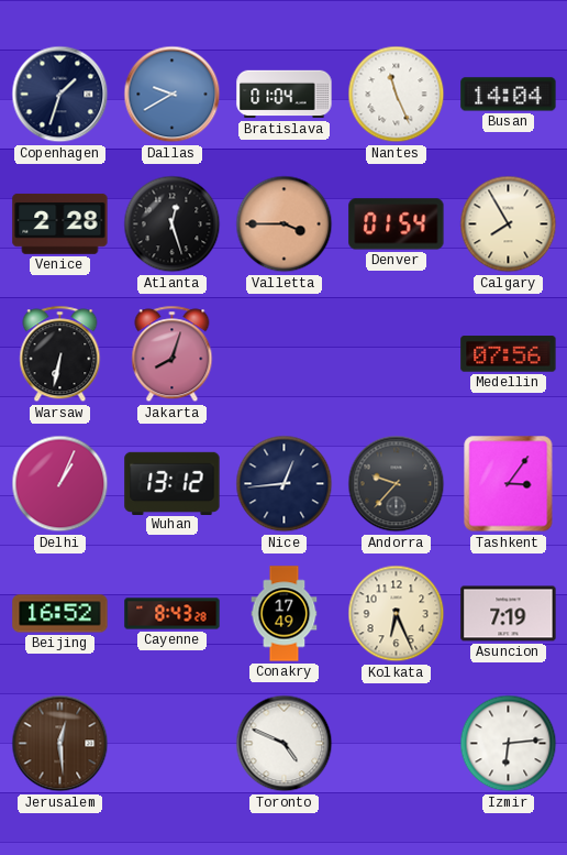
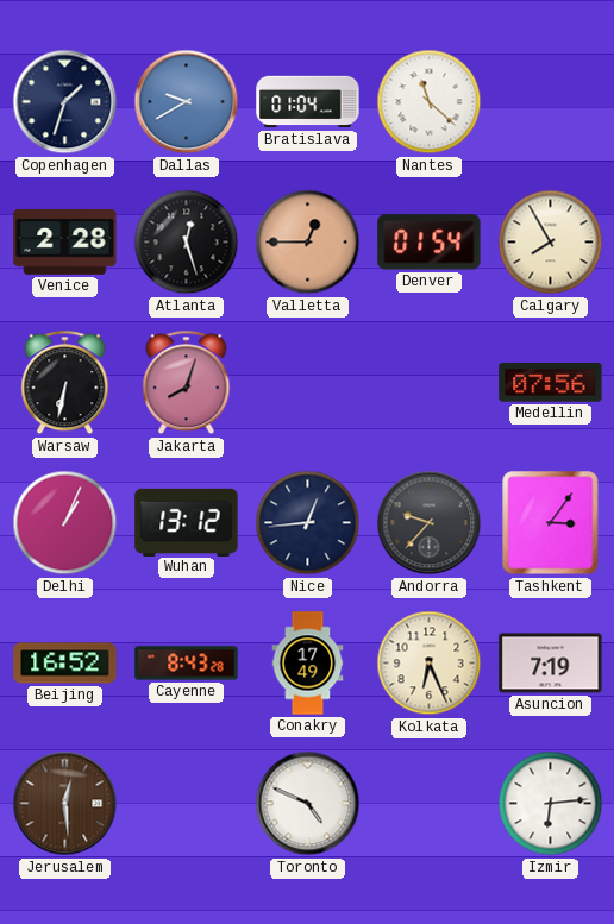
Nantes: 11:26 -> 11:22 (430, 102)
Busan: 14:04 -> none (509, 95)
Valletta: 3:45 -> 12:45 (308, 243)
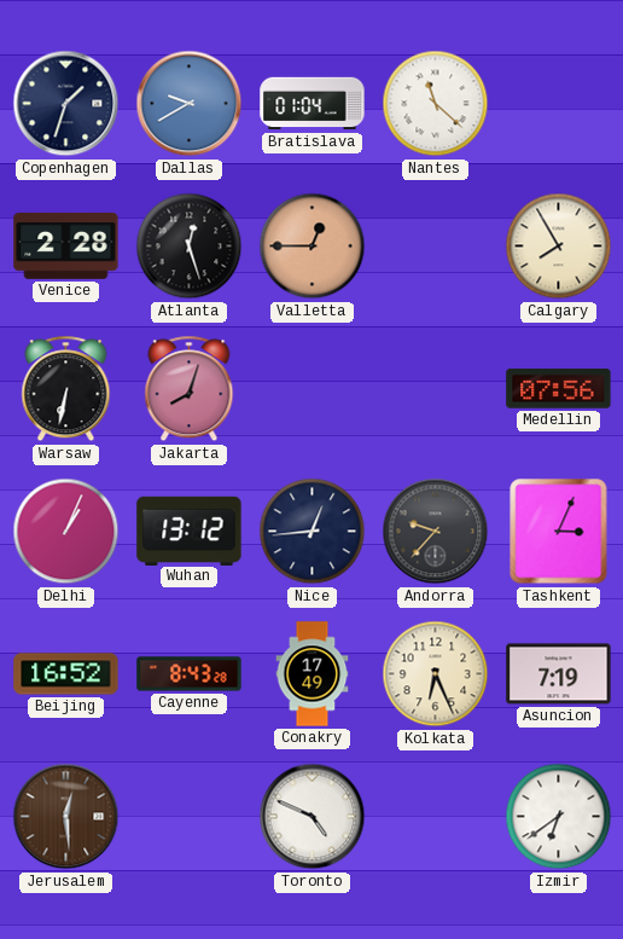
Denver: 01:54 -> none (430, 243)
Tashkent: 3:06 -> 3:04 (559, 532)
Izmir: 6:14 -> 6:39 (559, 817)
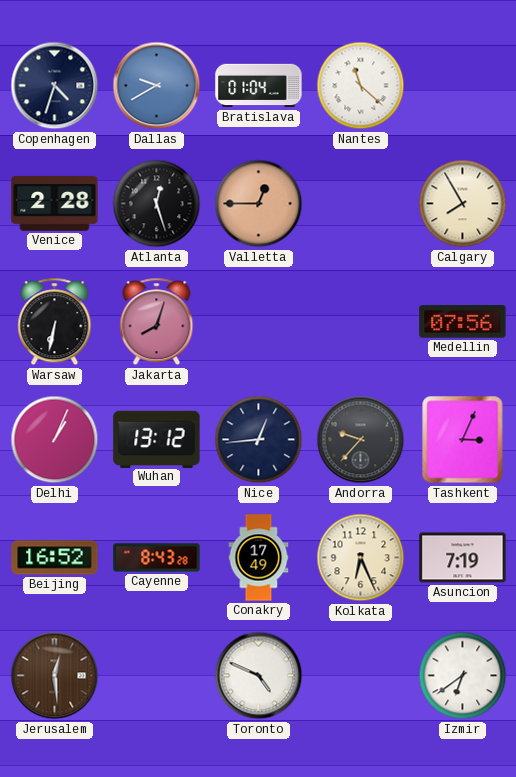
Copenhagen: 1:33 -> 4:33 (55, 86)
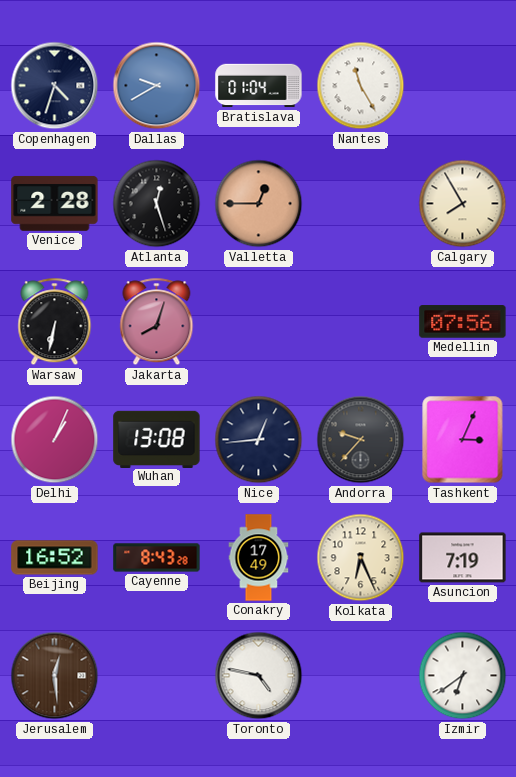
Nantes: 11:22 -> 11:25 (361, 86)
Wuhan: 13:12 -> 13:08 (157, 439)
Toronto: 4:49 -> 4:47 (259, 676)
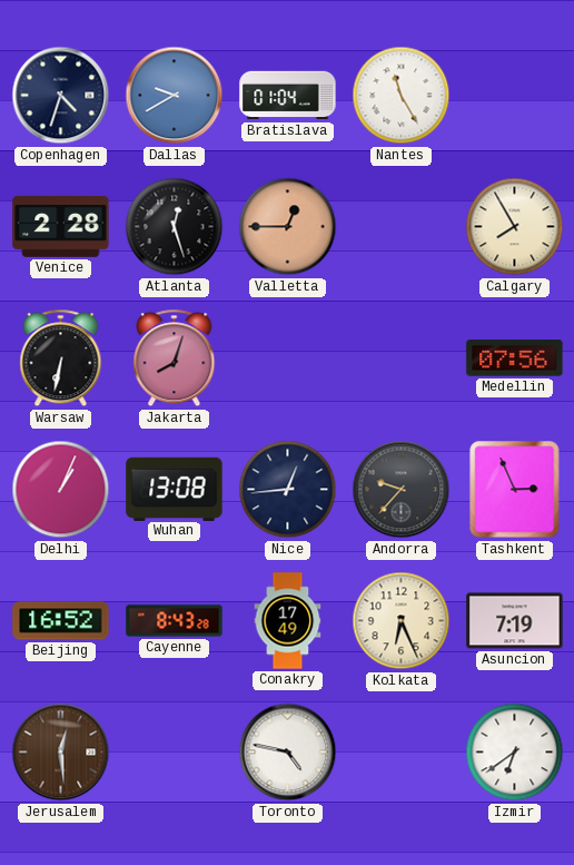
Tashkent: 3:04 -> 2:56 (515, 490)
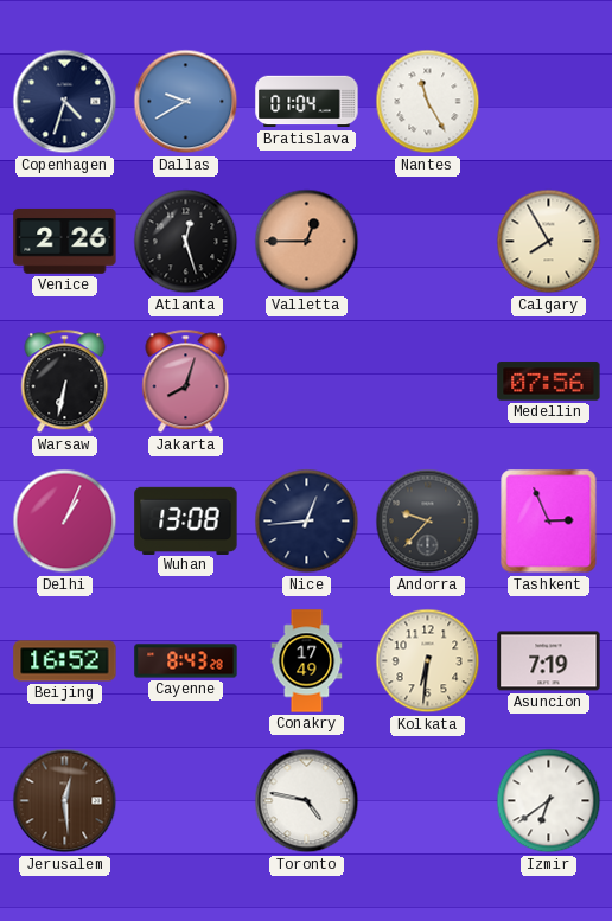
Venice: 2:28 -> 2:26 (65, 241)
Kolkata: 6:26 -> 6:31 (428, 661)
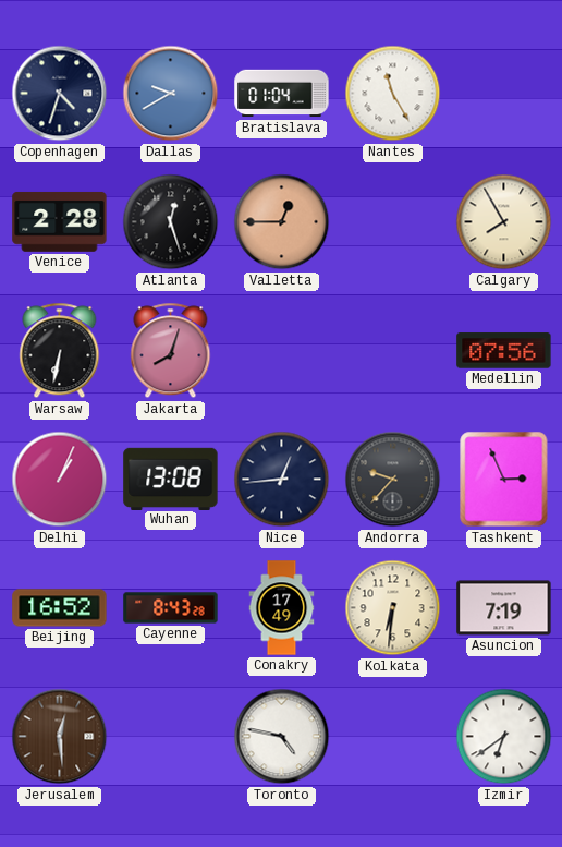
Venice: 2:26 -> 2:28 (60, 221)
